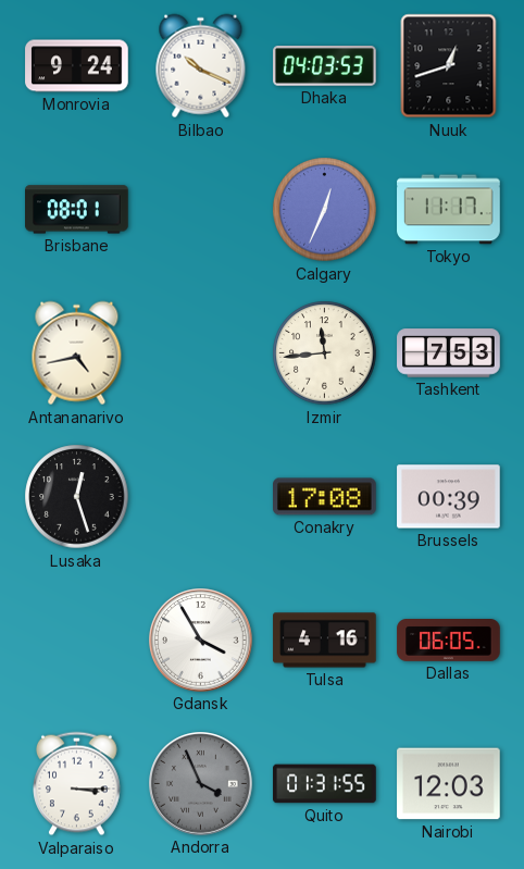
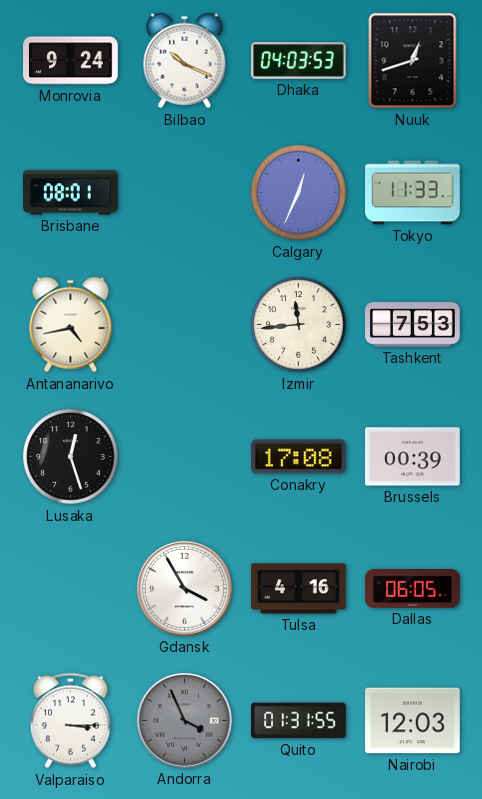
Tokyo: 11:17 -> 11:33 (413, 193)
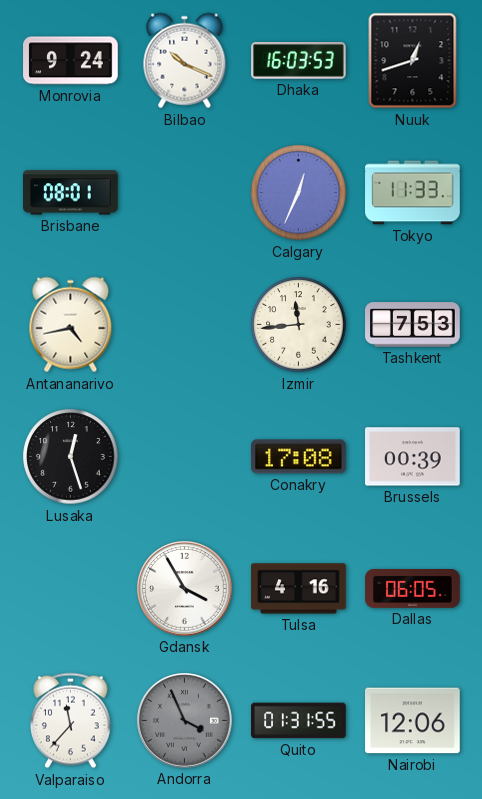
Dhaka: 04:03 -> 16:03 (299, 61)
Valparaiso: 3:15 -> 11:37 (71, 721)
Nairobi: 12:03 -> 12:06 (413, 721)
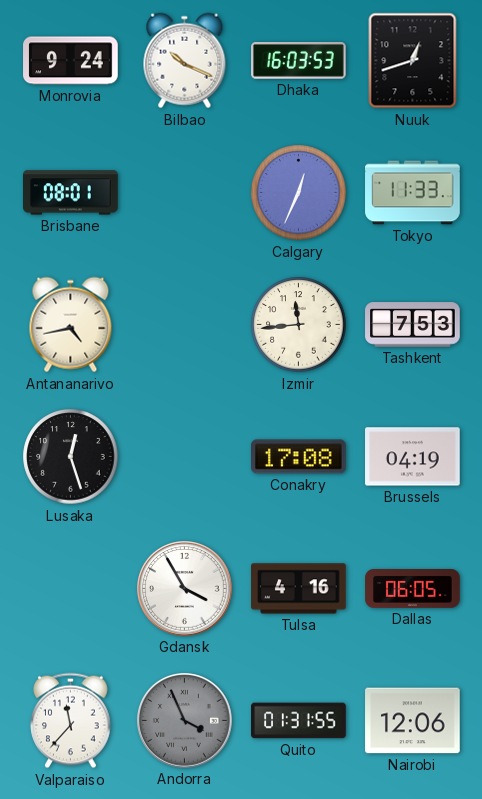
Brussels: 00:39 -> 04:19 (413, 457)
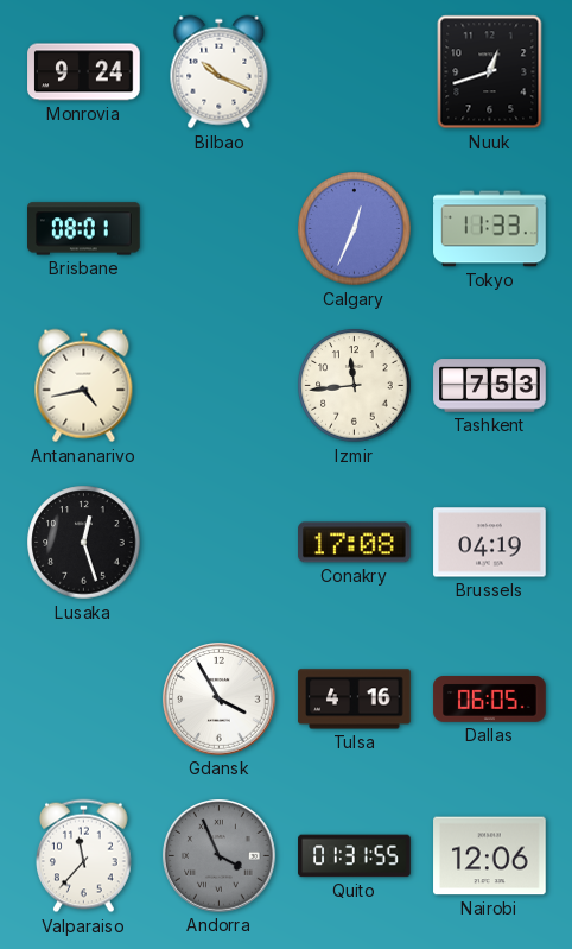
Dhaka: 16:03 -> none (299, 61)
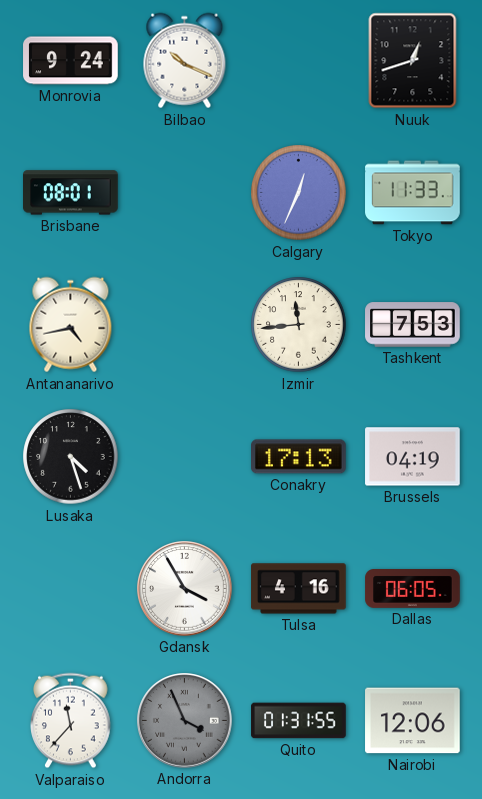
Lusaka: 12:27 -> 4:27 (71, 457)
Conakry: 17:08 -> 17:13 (299, 457)
